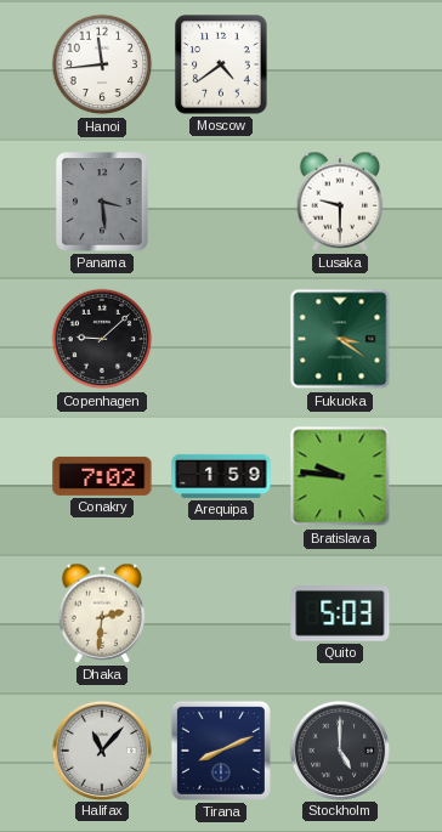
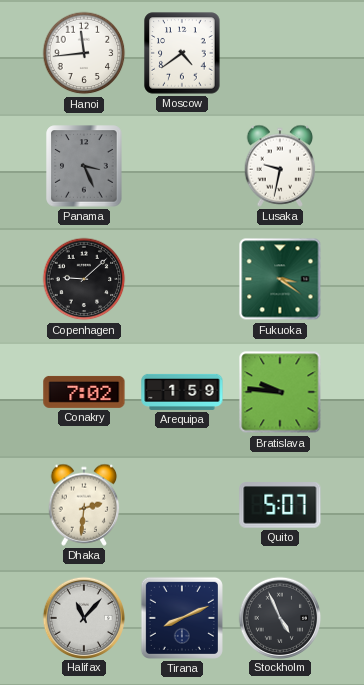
Panama: 3:29 -> 3:26 (84, 166)
Lusaka: 9:30 -> 9:32 (280, 166)
Quito: 5:03 -> 5:07 (280, 506)
Stockholm: 5:00 -> 4:56 (279, 617)
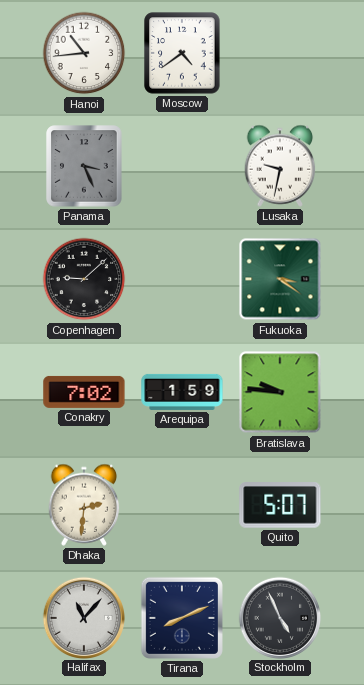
Hanoi: 11:44 -> 10:44 (84, 53)
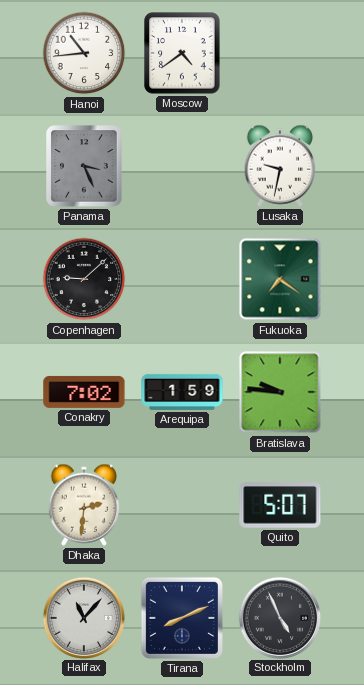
Fukuoka: 3:21 -> 7:21 (280, 279)
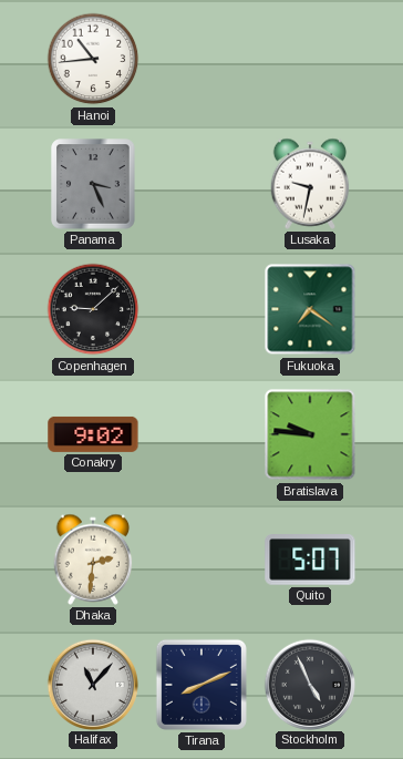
Moscow: 4:39 -> none (182, 53)
Conakry: 7:02 -> 9:02 (93, 434)
Arequipa: 1:59 -> none (182, 392)
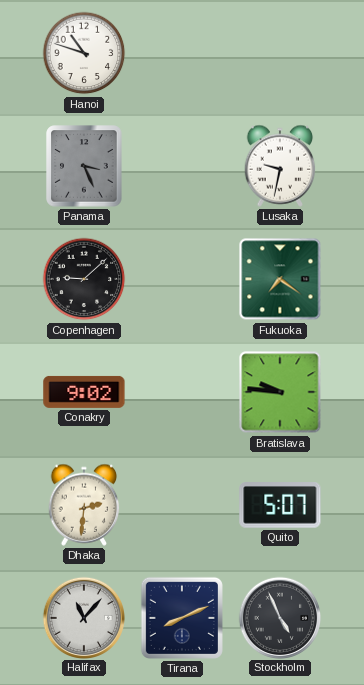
Hanoi: 10:44 -> 10:48 (84, 53)
